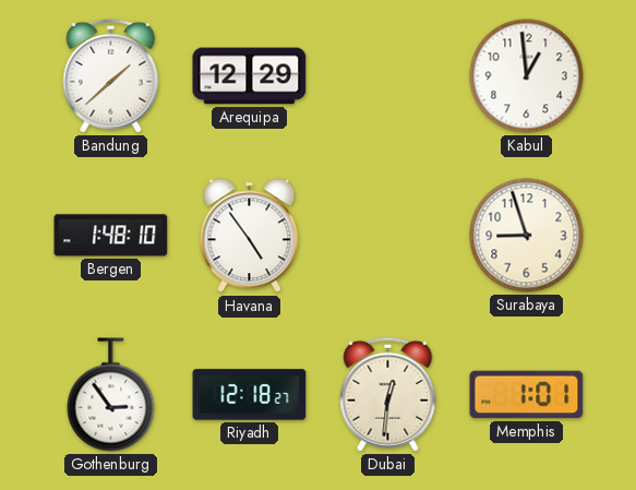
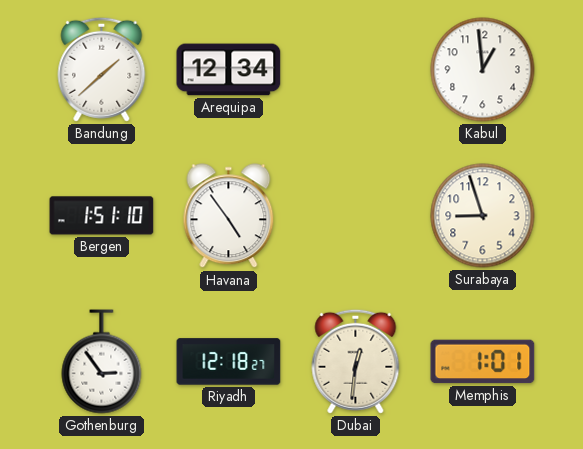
Arequipa: 12:29 -> 12:34 (229, 70)
Bergen: 1:48 -> 1:51 (102, 216)
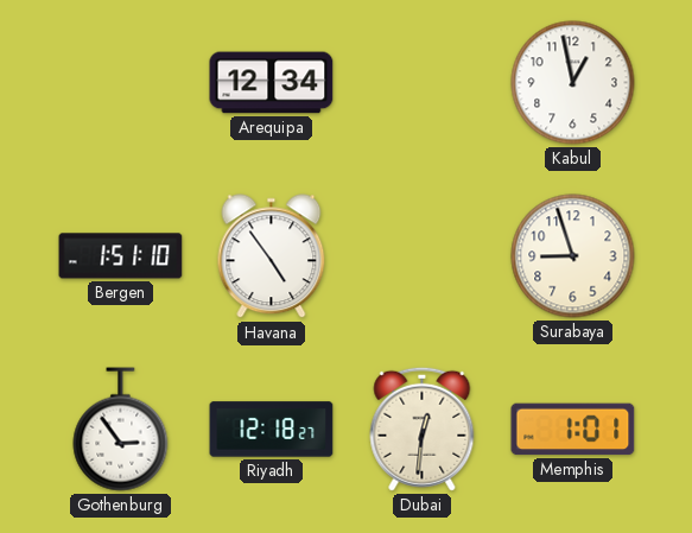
Bandung: 1:38 -> none (102, 69)
Kabul: 12:59 -> 12:58 (573, 83)
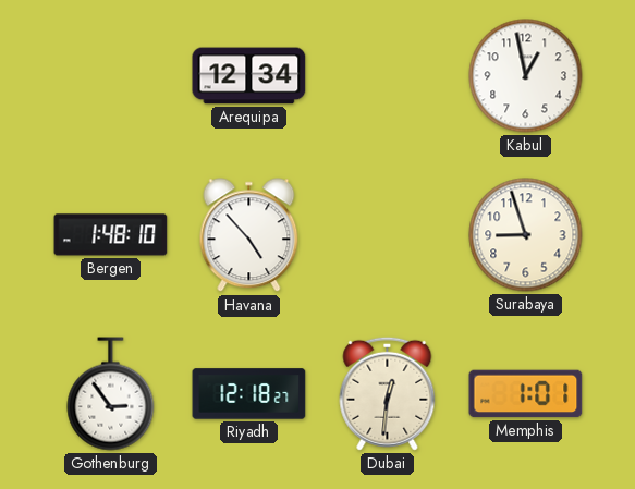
Bergen: 1:51 -> 1:48 (111, 235)
Havana: 4:54 -> 4:53 (249, 235)
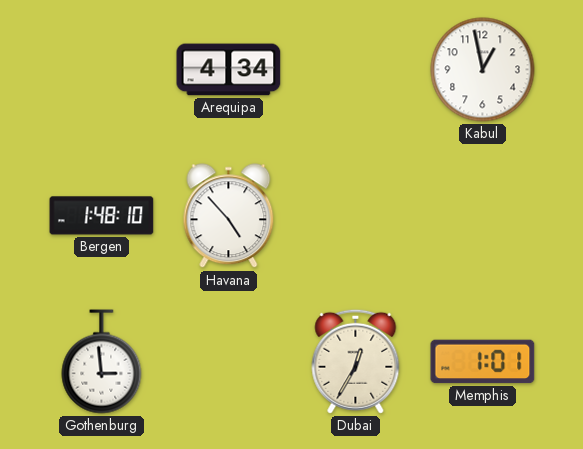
Arequipa: 12:34 -> 4:34 (229, 70)
Surabaya: 8:57 -> none (526, 235)
Gothenburg: 2:54 -> 2:59 (102, 362)
Riyadh: 12:18 -> none (249, 394)
Dubai: 12:31 -> 12:35 (356, 361)
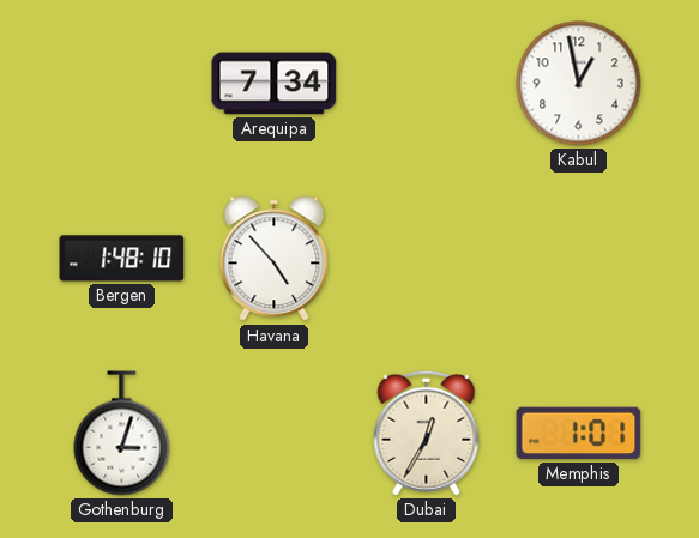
Arequipa: 4:34 -> 7:34 (275, 84)
Gothenburg: 2:59 -> 3:03 (122, 434)
